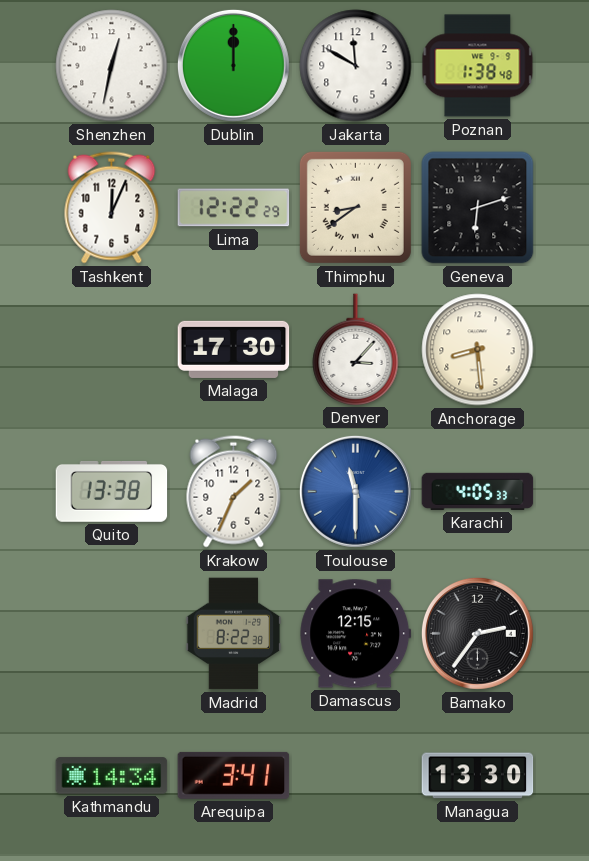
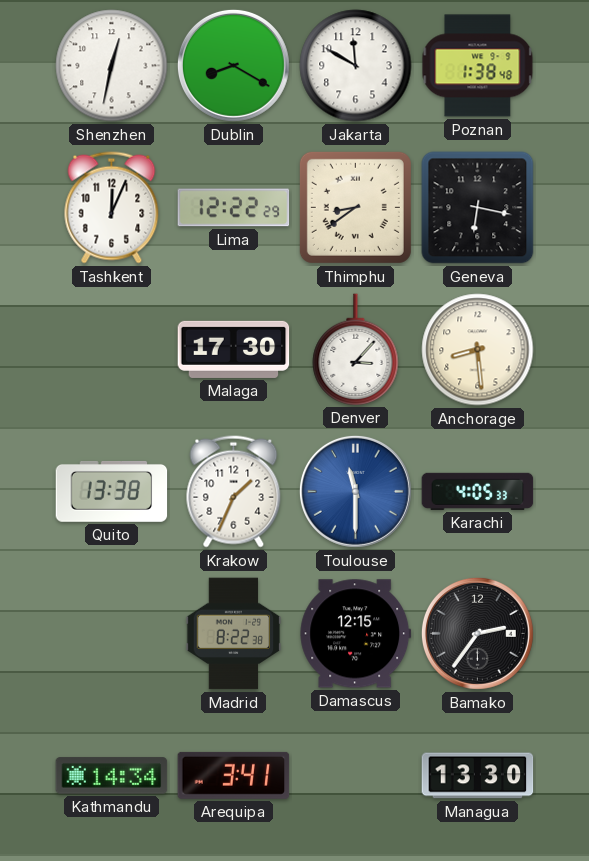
Dublin: 12:00 -> 8:20 (233, 65)
Geneva: 6:12 -> 6:17 (478, 208)
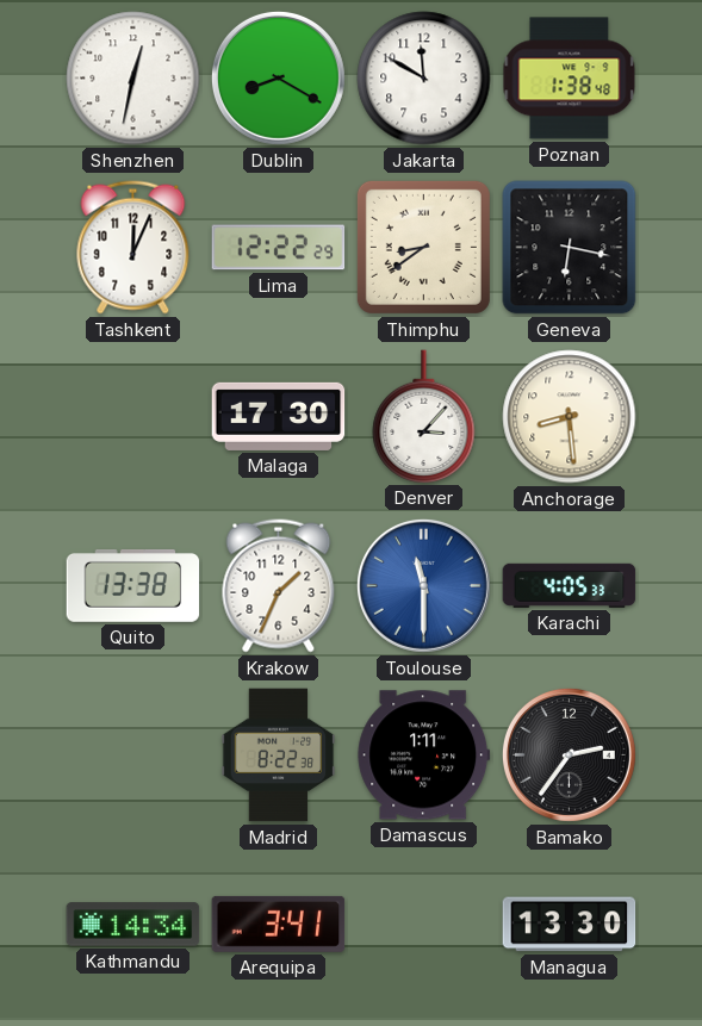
Damascus: 12:15 -> 1:11 (424, 755)
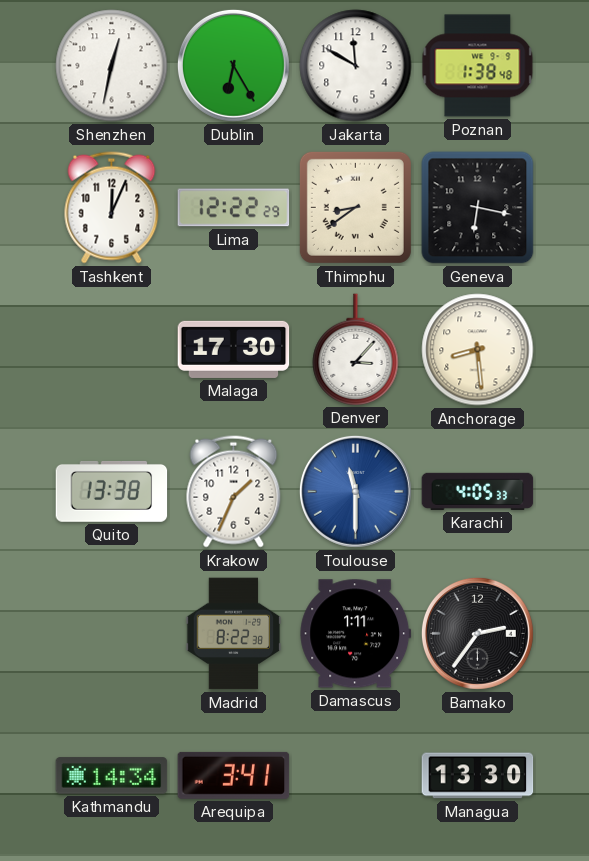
Dublin: 8:20 -> 6:25 (233, 65)
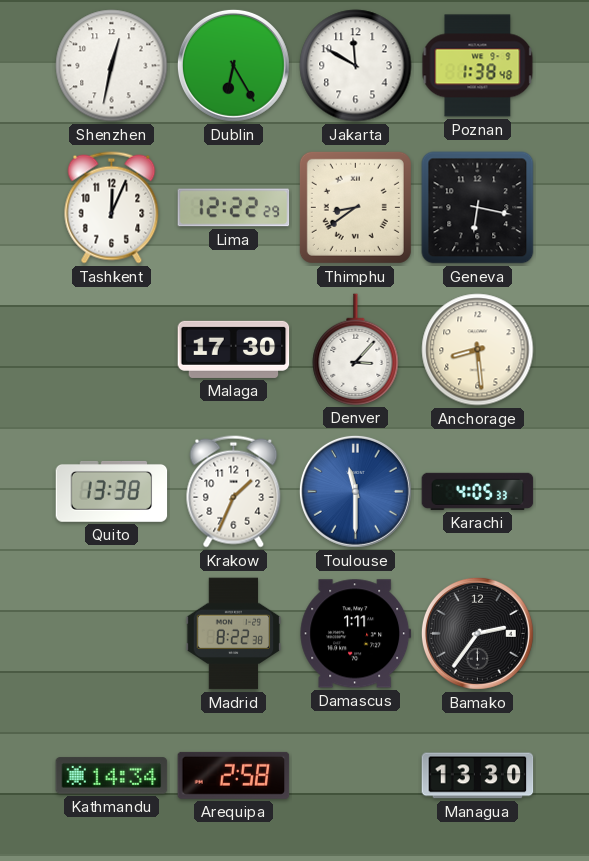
Arequipa: 3:41 -> 2:58 (234, 775)
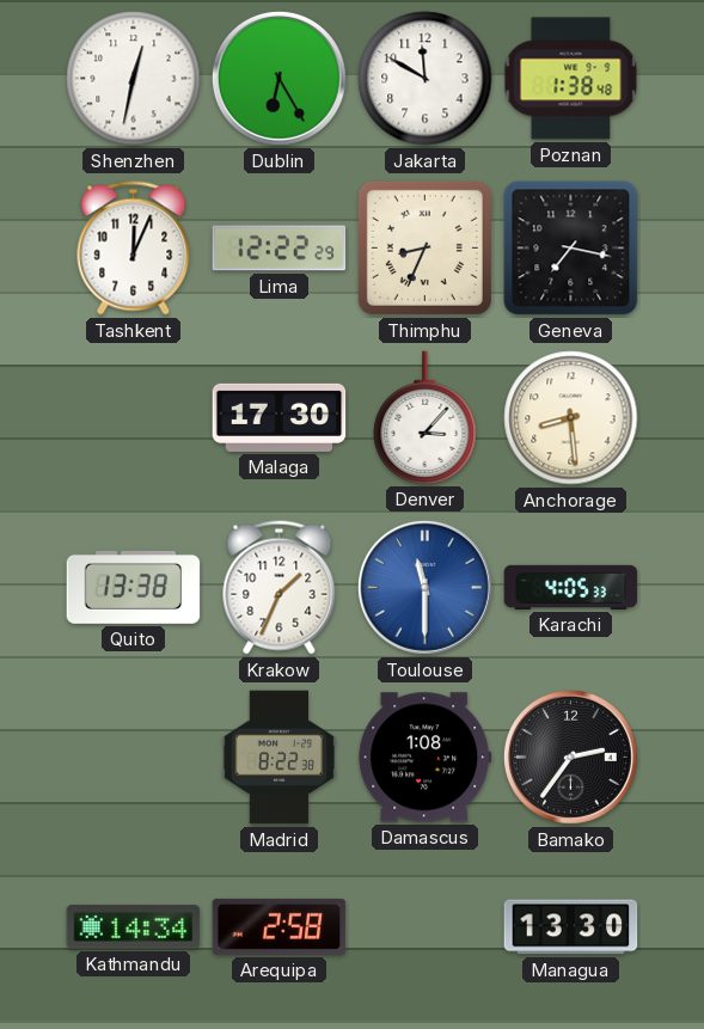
Thimphu: 8:39 -> 8:34 (424, 247)
Geneva: 6:17 -> 7:17 (571, 249)
Damascus: 1:11 -> 1:08 (426, 758)
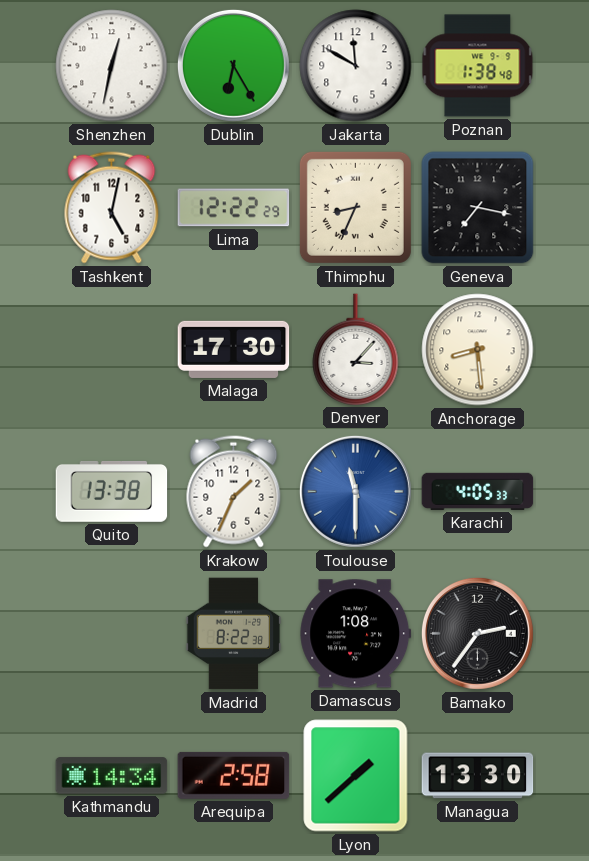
Tashkent: 12:04 -> 5:02 (112, 208)
Lyon: none -> 1:38 (356, 776)
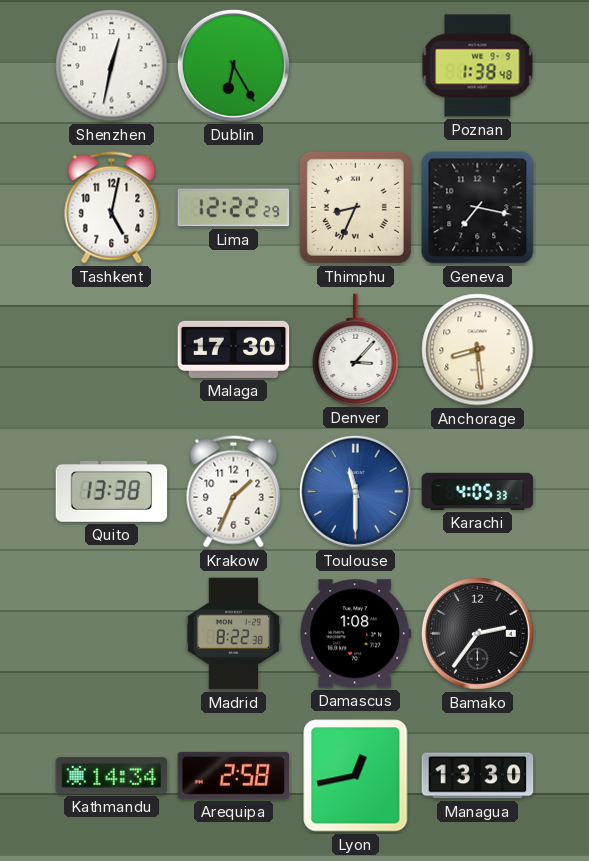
Jakarta: 11:50 -> none (356, 66)
Lyon: 1:38 -> 12:43 (356, 776)
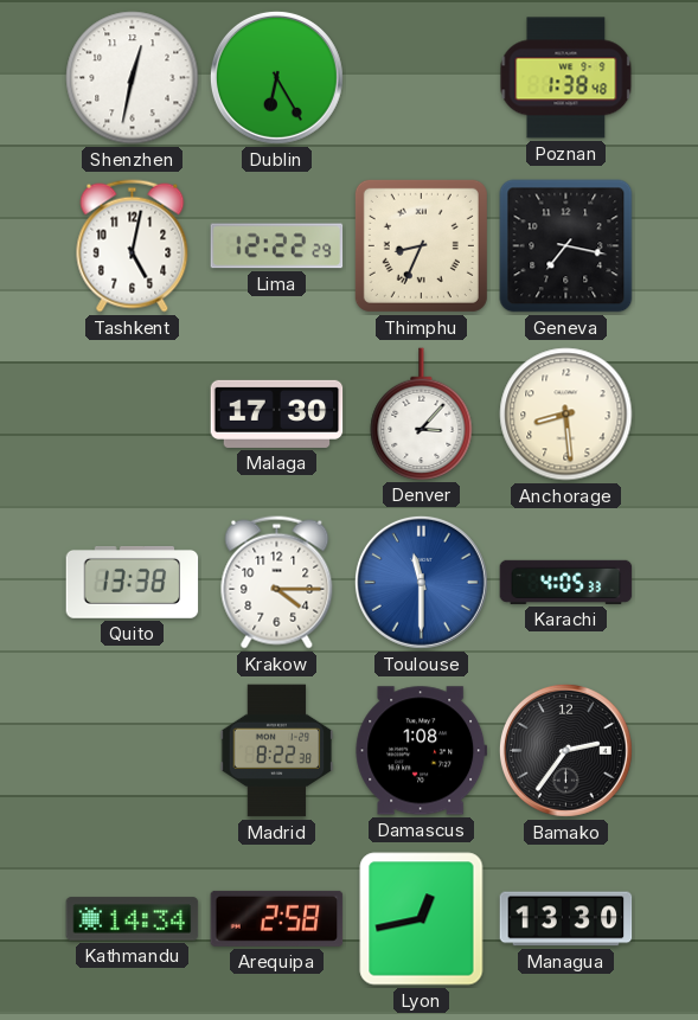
Krakow: 1:34 -> 4:15 (277, 583)
